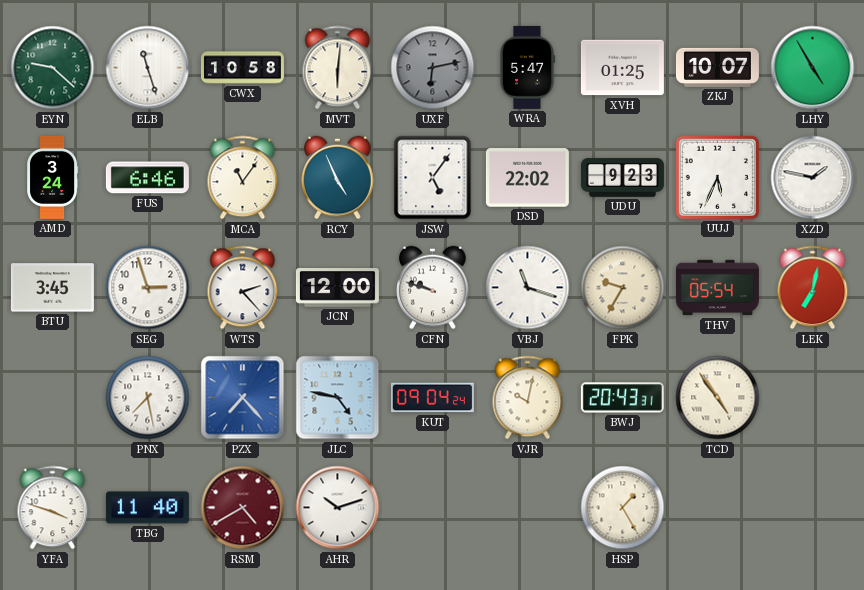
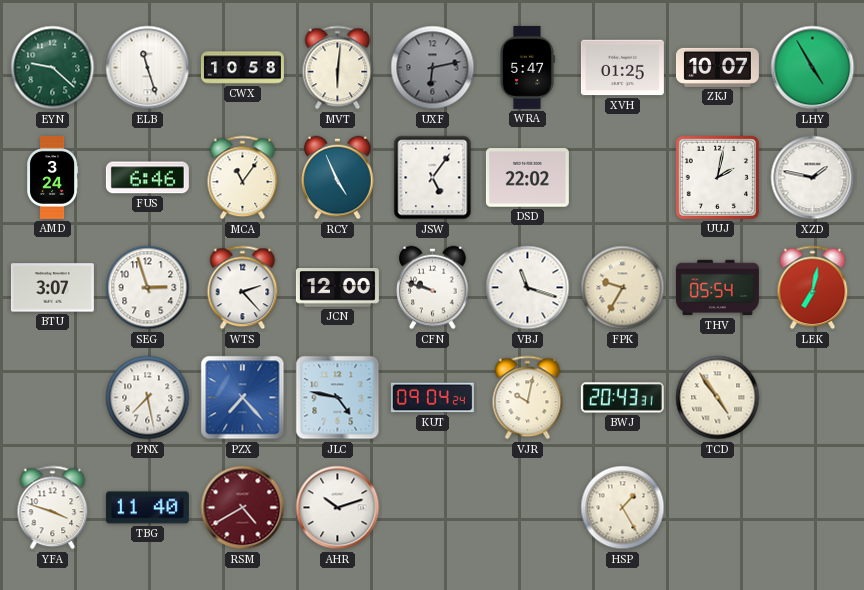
UDU: 9:23 -> none (622, 178)
UUJ: 5:34 -> 2:02 (717, 177)
BTU: 3:45 -> 3:07 (52, 288)
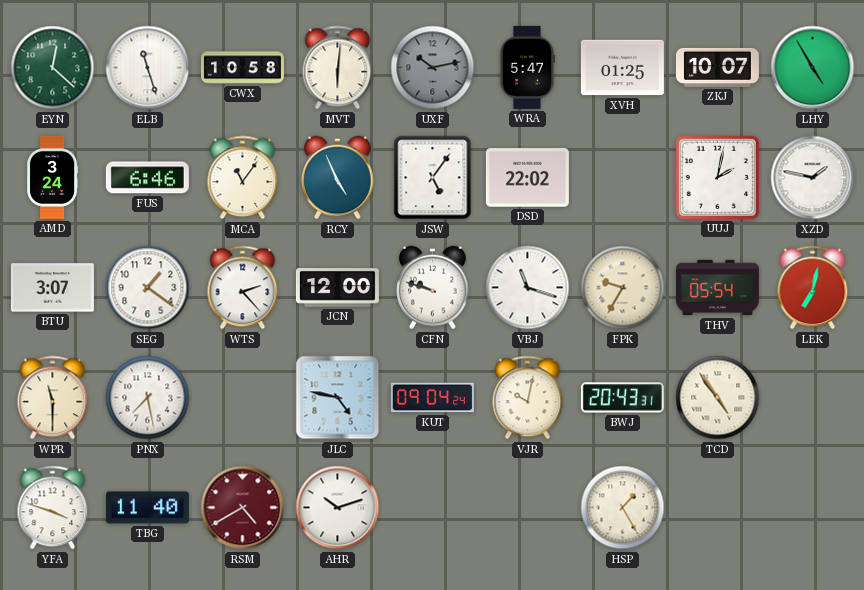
EYN: 9:22 -> 12:22 (53, 68)
UXF: 6:13 -> 10:13 (433, 68)
SEG: 2:57 -> 1:21 (148, 288)
WPR: none -> 11:30 (53, 398)
PZX: 7:23 -> none (243, 398)
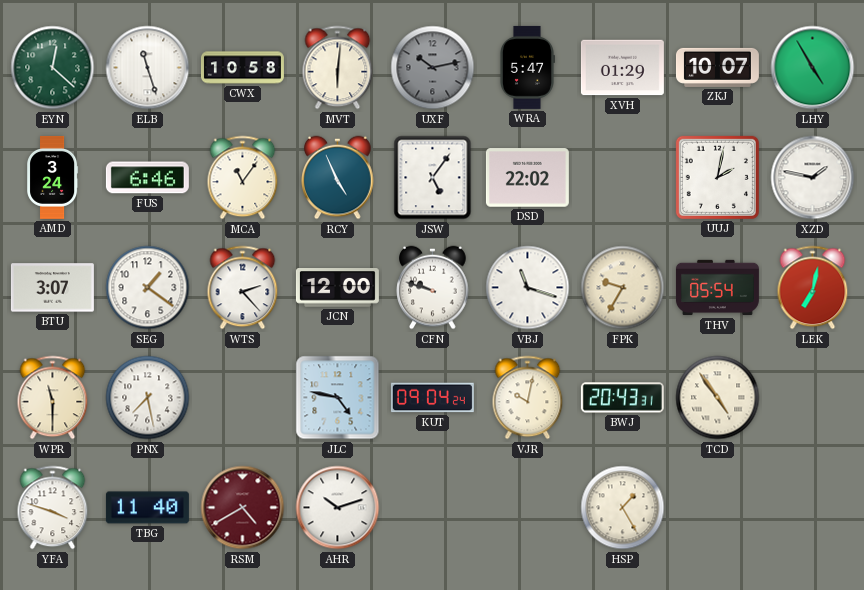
XVH: 01:25 -> 01:29 (622, 68)
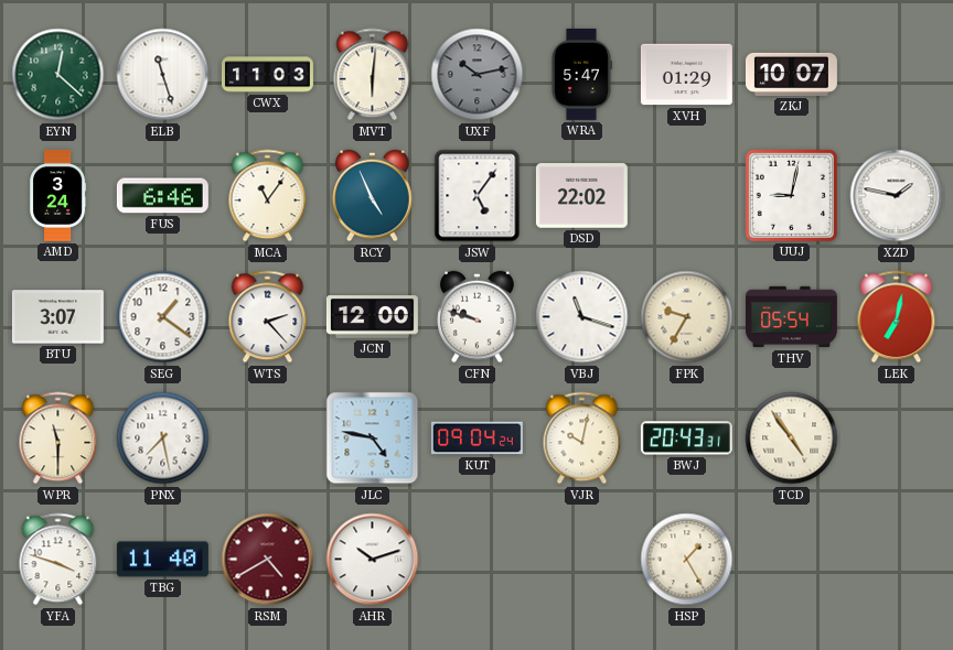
CWX: 10:58 -> 11:03 (267, 75)
LHY: 4:55 -> none (813, 68)
UUJ: 2:02 -> 9:02 (791, 195)
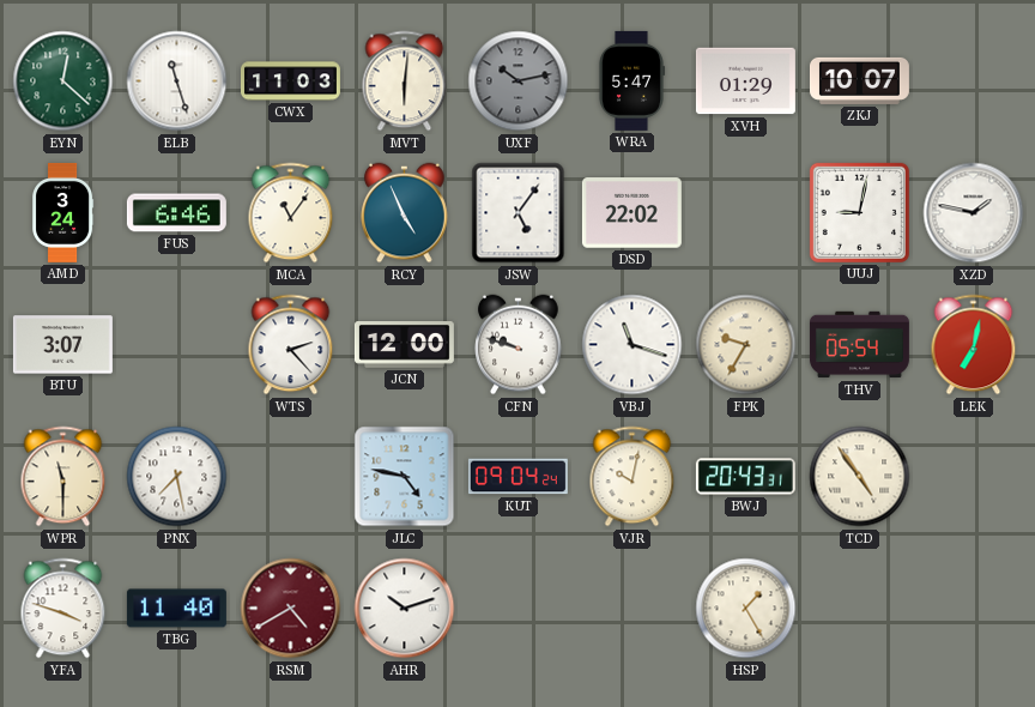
SEG: 1:21 -> none (163, 317)
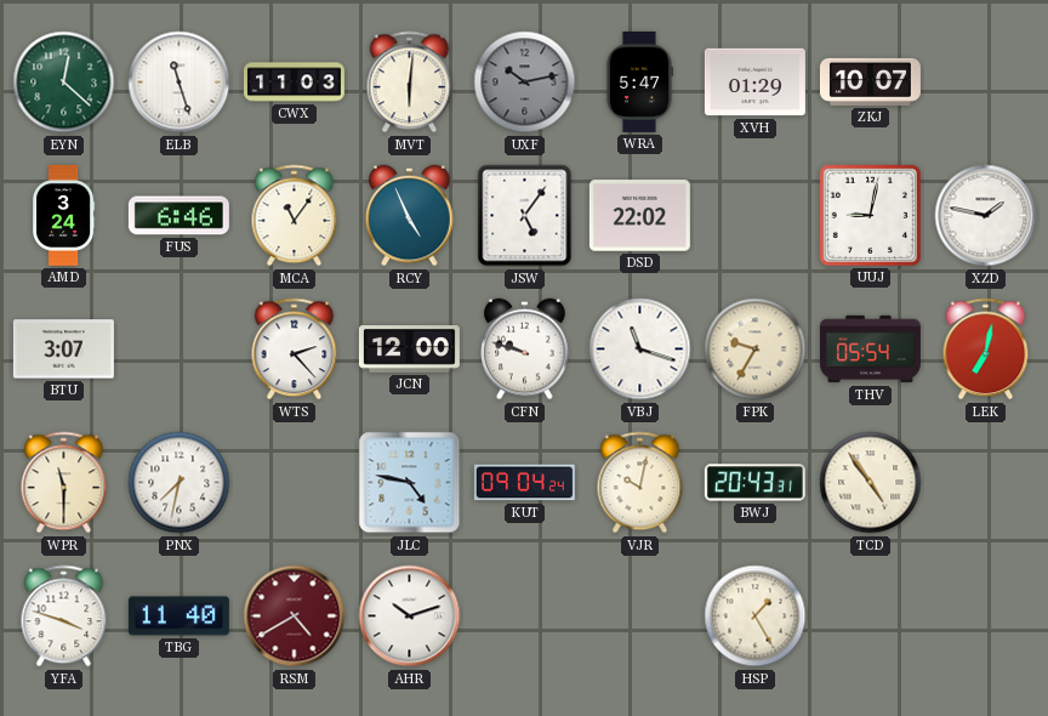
PNX: 7:28 -> 7:32 (180, 483)
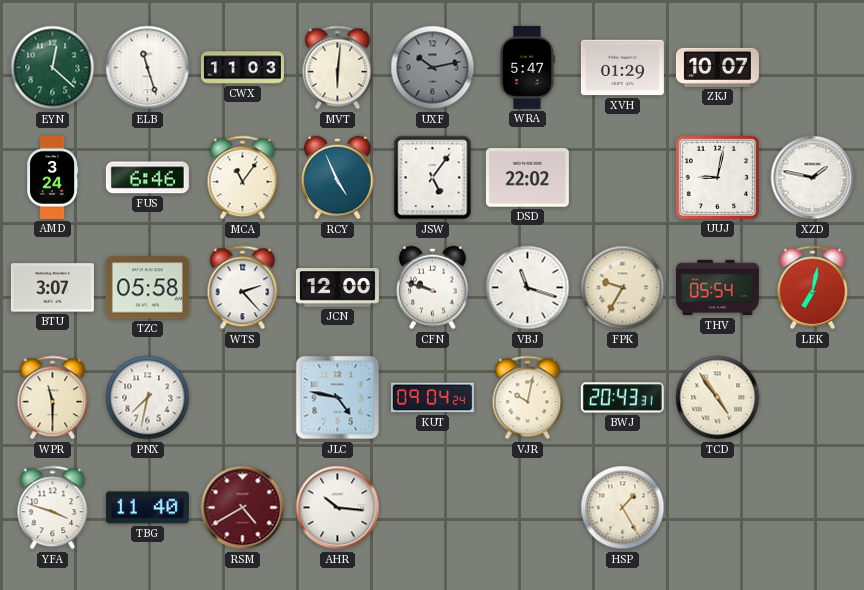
TZC: none -> 05:58 (147, 288)
AHR: 10:12 -> 10:16 (338, 508)
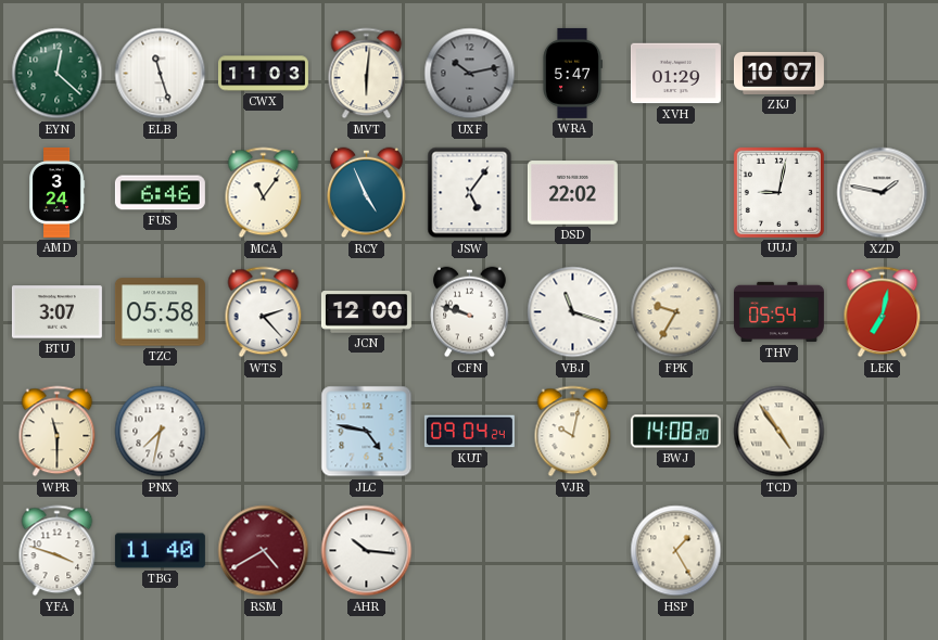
BWJ: 20:43 -> 14:08 (675, 432)
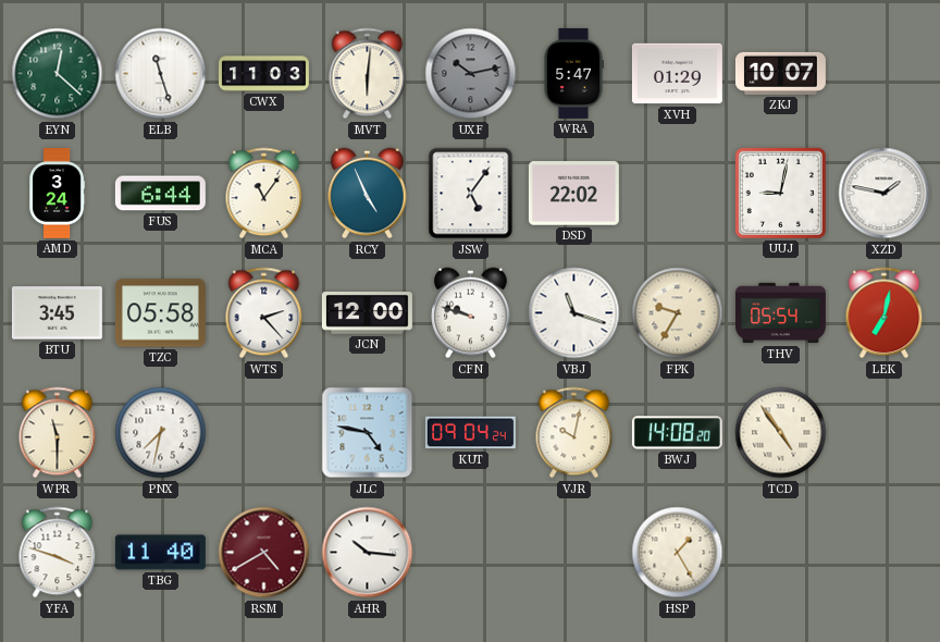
FUS: 6:46 -> 6:44 (160, 194)
BTU: 3:07 -> 3:45 (57, 313)
